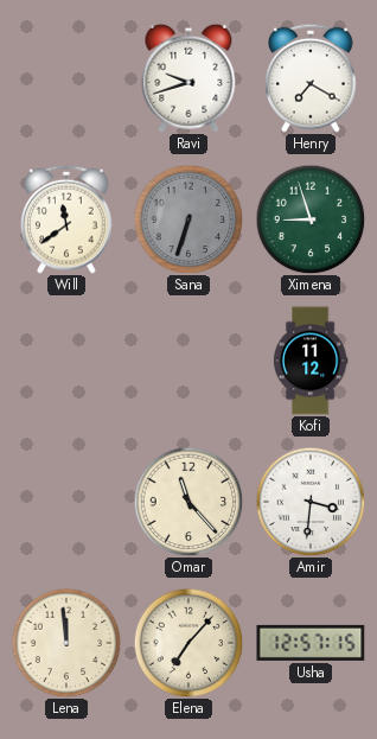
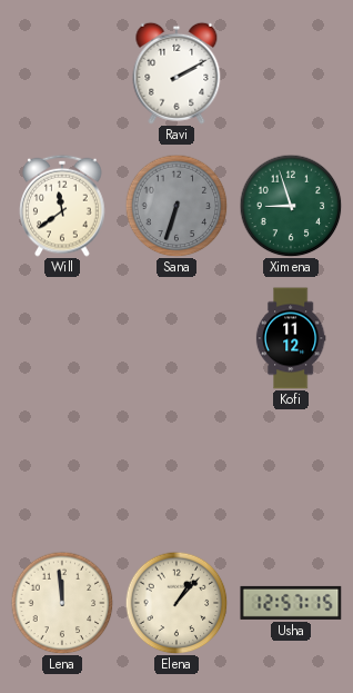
Ravi: 9:42 -> 2:10 (176, 73)
Henry: 7:20 -> none (311, 78)
Omar: 11:23 -> none (188, 502)
Amir: 3:31 -> none (311, 502)
Elena: 7:07 -> 1:07 (176, 603)
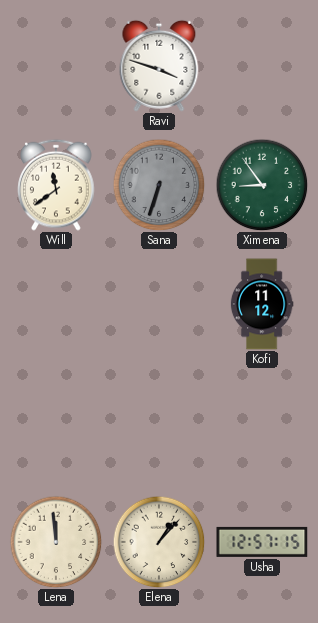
Ravi: 2:10 -> 3:48 (159, 66)
Ximena: 8:57 -> 8:54 (262, 185)
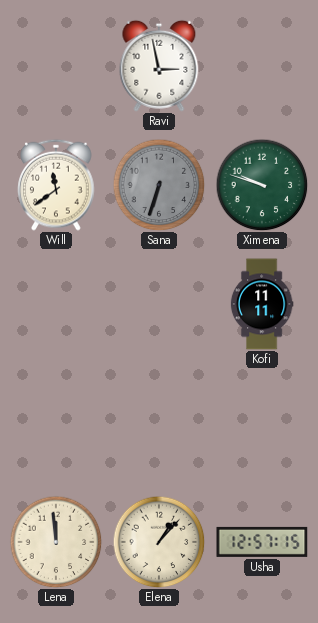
Ravi: 3:48 -> 2:58 (159, 66)
Ximena: 8:54 -> 9:48 (262, 185)
Kofi: 11:12 -> 11:11 (262, 304)
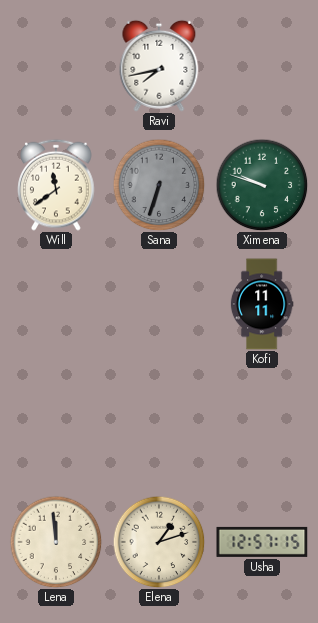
Ravi: 2:58 -> 7:43 (159, 66)
Elena: 1:07 -> 1:12 (159, 542)
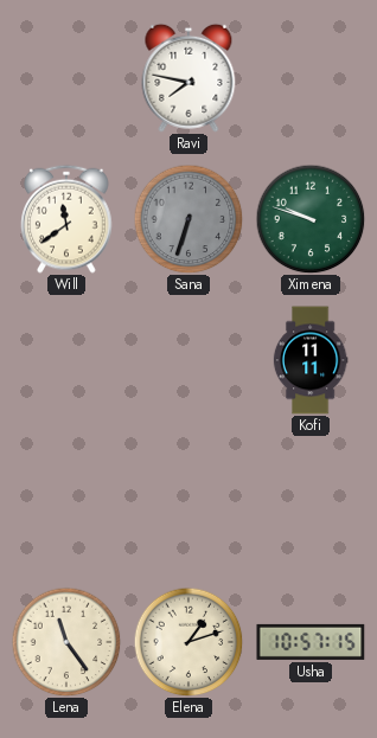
Ravi: 7:43 -> 7:47 (188, 78)
Lena: 11:59 -> 11:24 (66, 642)
Usha: 12:57 -> 10:57 (311, 642)
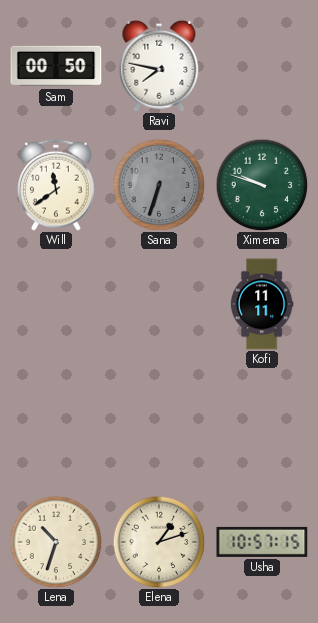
Sam: none -> 00:50 (56, 66)
Lena: 11:24 -> 10:33 (56, 542)
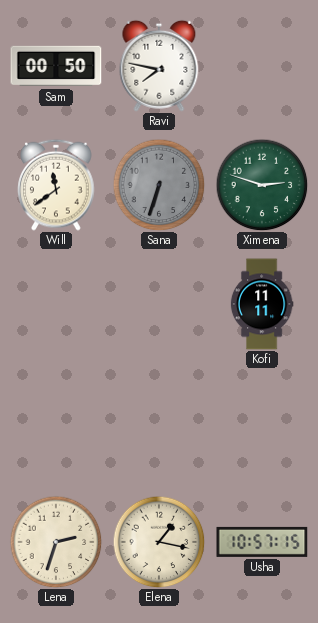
Ximena: 9:48 -> 2:48 (262, 185)
Lena: 10:33 -> 2:33 (56, 542)
Elena: 1:12 -> 1:17 (159, 542)
